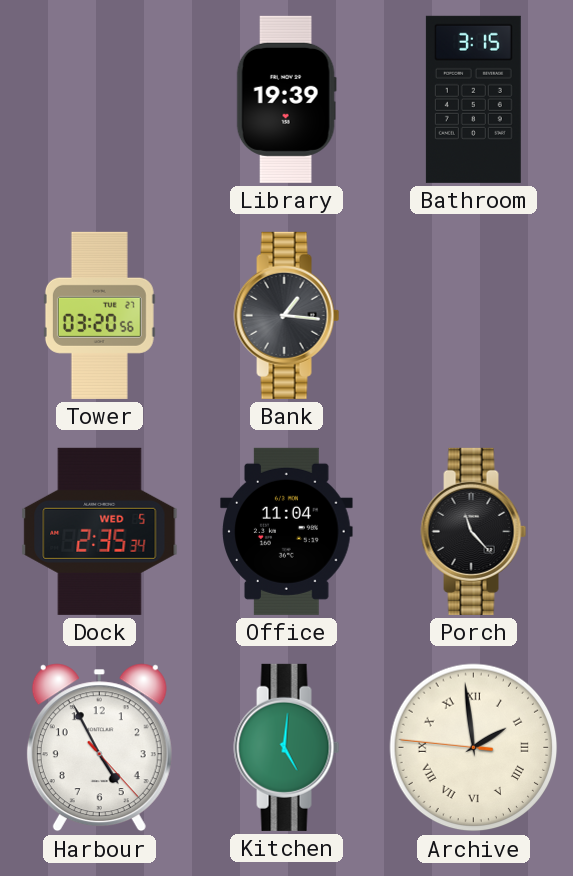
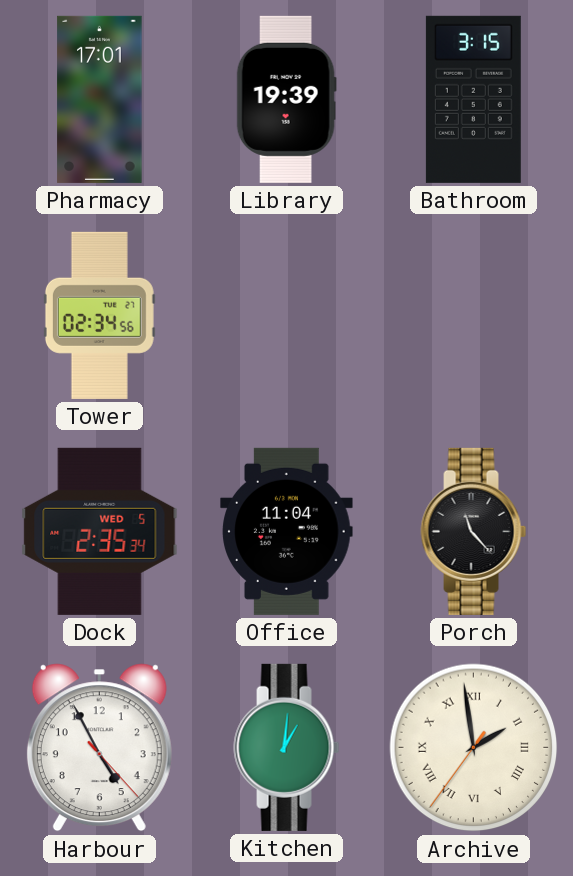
Pharmacy: none -> 17:01 (100, 99)
Tower: 03:20 -> 02:34 (99, 315)
Bank: 1:16 -> none (287, 315)
Kitchen: 5:01 -> 1:01 (287, 747)
Archive: 1:58:46 -> 1:58:36 (474, 748)
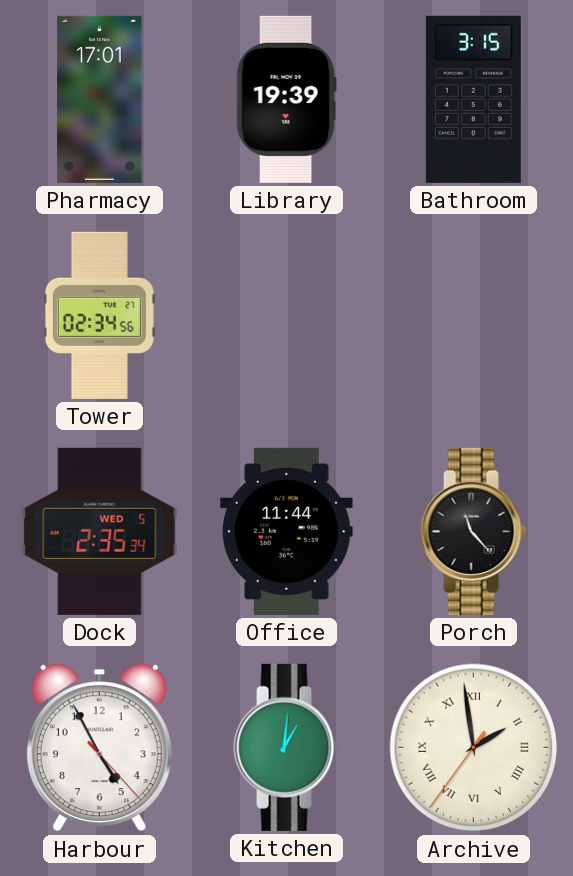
Office: 11:04 -> 11:44 (287, 531)
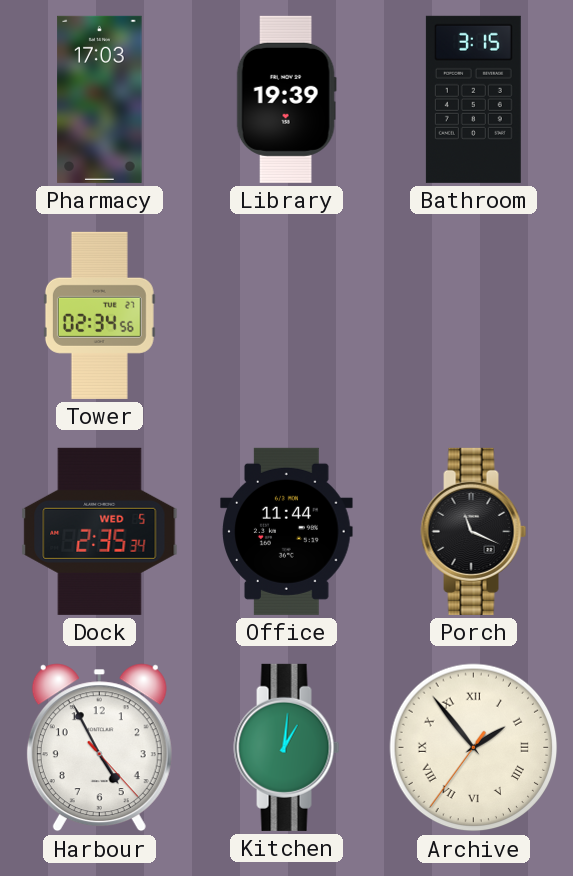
Pharmacy: 17:01 -> 17:03 (100, 99)
Porch: 11:23 -> 11:19 (474, 531)
Archive: 1:58 -> 1:53 (474, 748)
